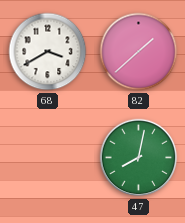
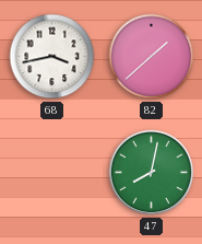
68: 3:40 -> 3:43 (52, 57)
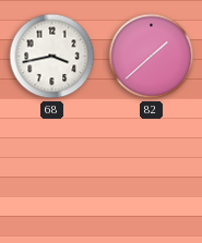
47: 8:02 -> none (152, 173)
